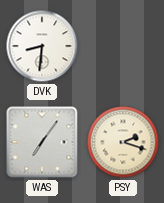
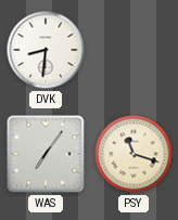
PSY: 2:18 -> 11:18 (133, 154)
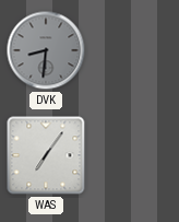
DVK dial: white -> grey (46, 50)
PSY: 11:18 -> none (133, 154)
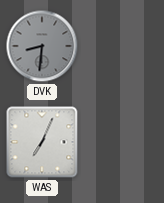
WAS: 7:06 -> 7:04 (42, 142)
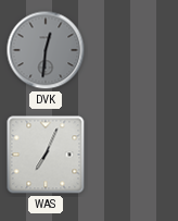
DVK: 8:31 -> 12:31 (46, 50)
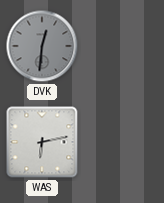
WAS: 7:04 -> 6:13 (42, 142)
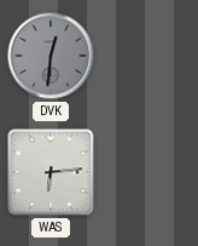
WAS: 6:13 -> 6:14 (51, 172)
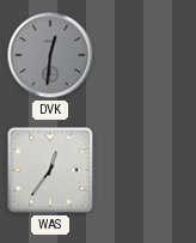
WAS: 6:14 -> 12:36 (50, 170)
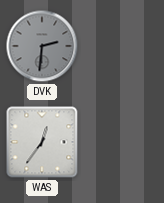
DVK: 12:31 -> 2:31 (42, 46)
